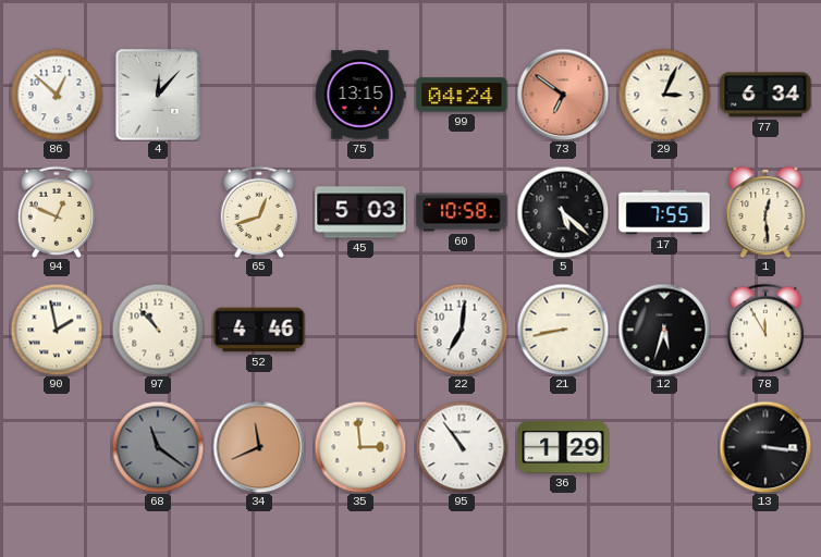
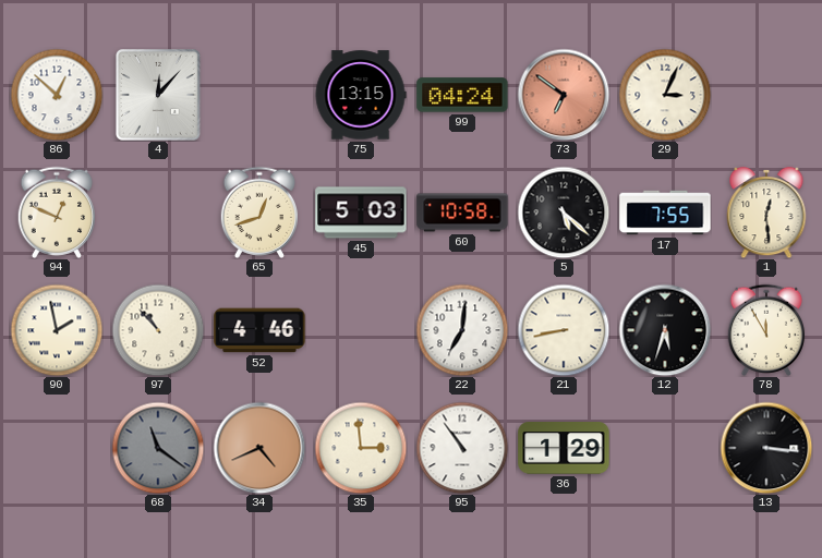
77: 6:34 -> none (765, 95)
34: 11:41 -> 4:41 (259, 448)
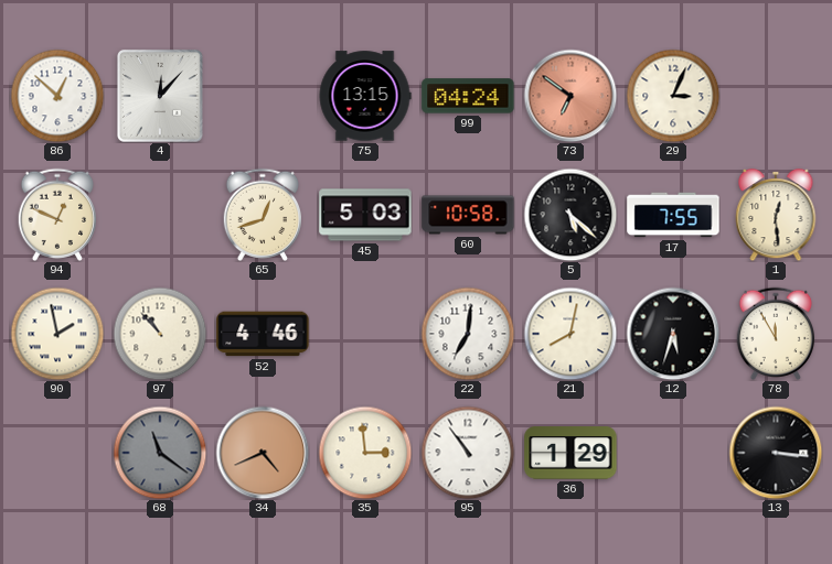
21: 8:43 -> 8:02 (570, 334)
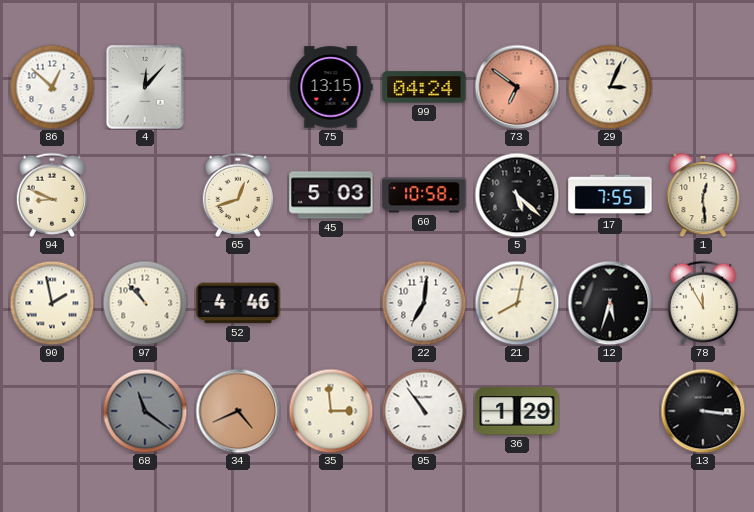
94: 12:49 -> 8:49 (51, 195)
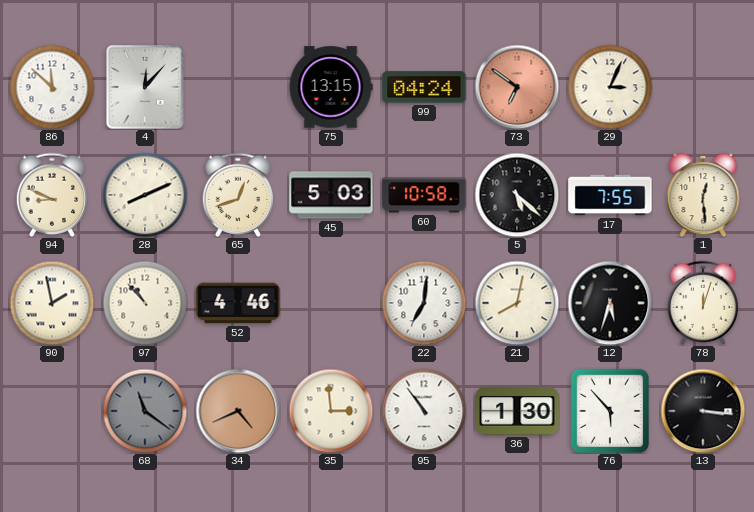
86: 12:52 -> 11:52 (52, 87)
28: none -> 8:11 (145, 195)
78: 11:55 -> 12:03 (702, 303)
36: 1:29 -> 1:30 (517, 411)
76: none -> 5:53 (609, 410)
